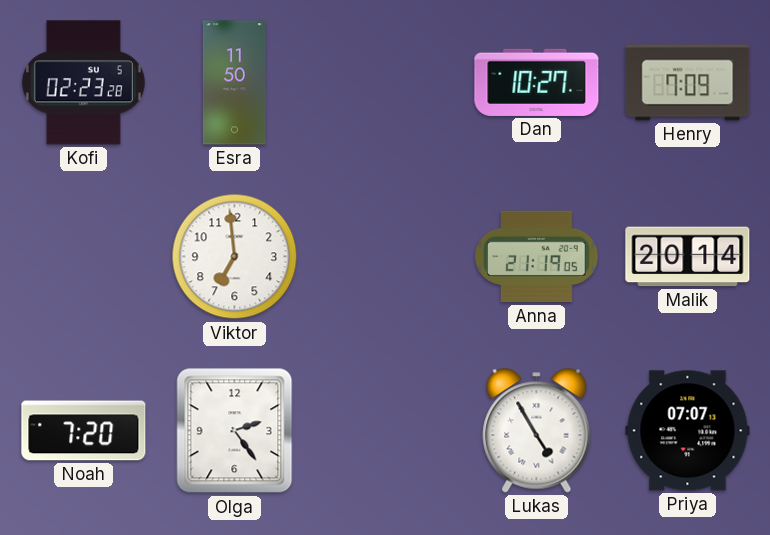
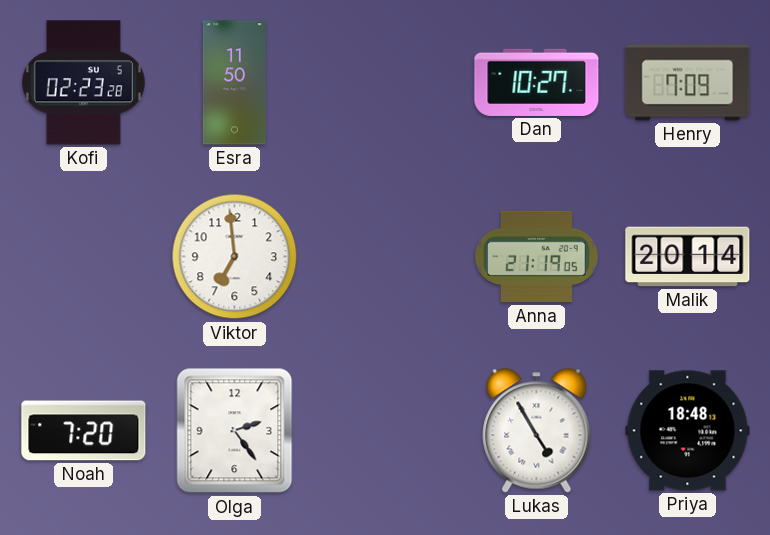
Priya: 07:07 -> 18:48 (688, 431)
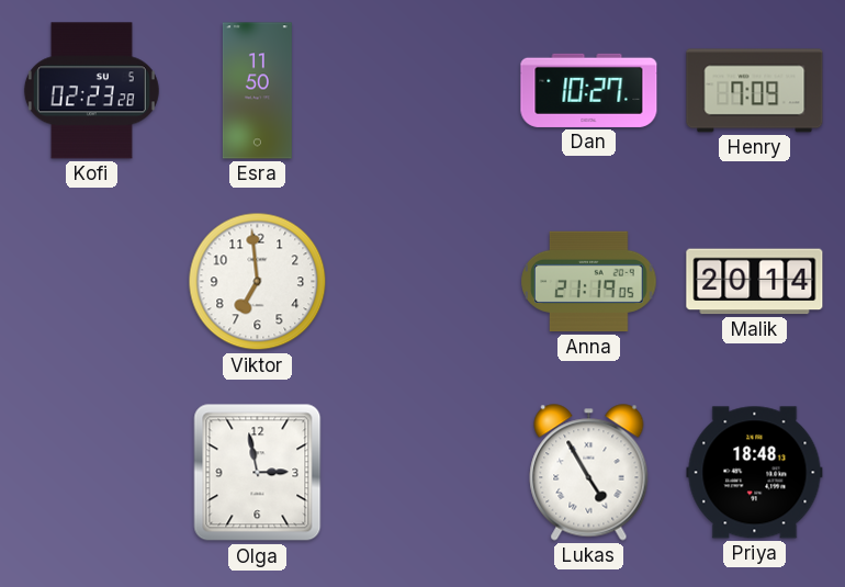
Noah: 7:20 -> none (84, 431)
Olga: 2:24 -> 2:58 (258, 473)
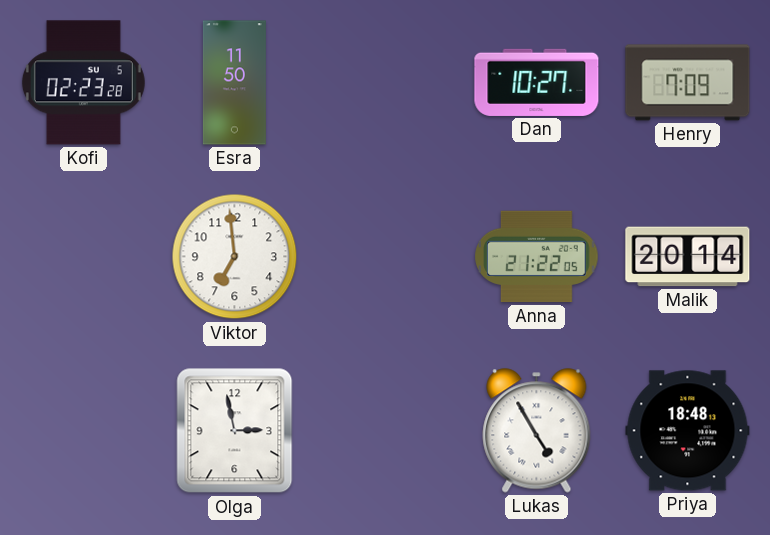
Anna: 21:19 -> 21:22 (537, 257)
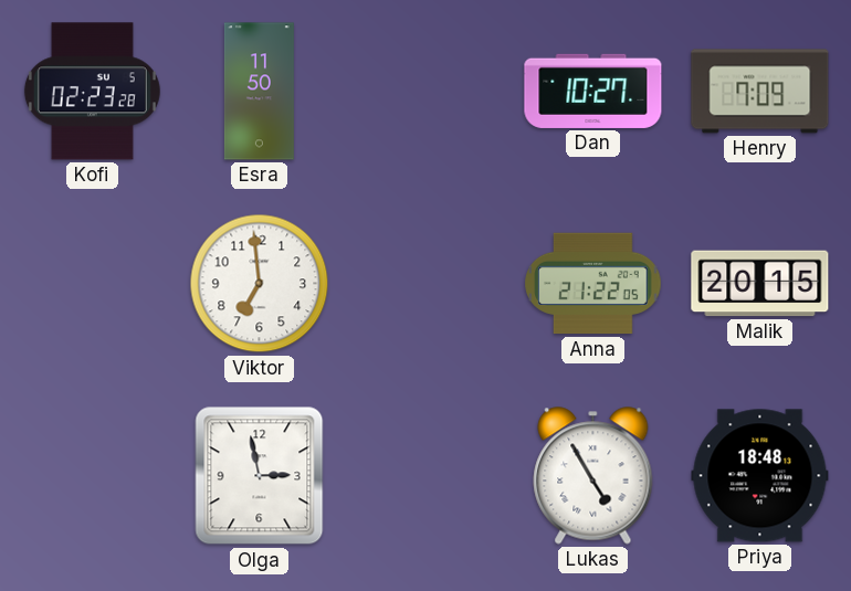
Malik: 20:14 -> 20:15 (760, 284)
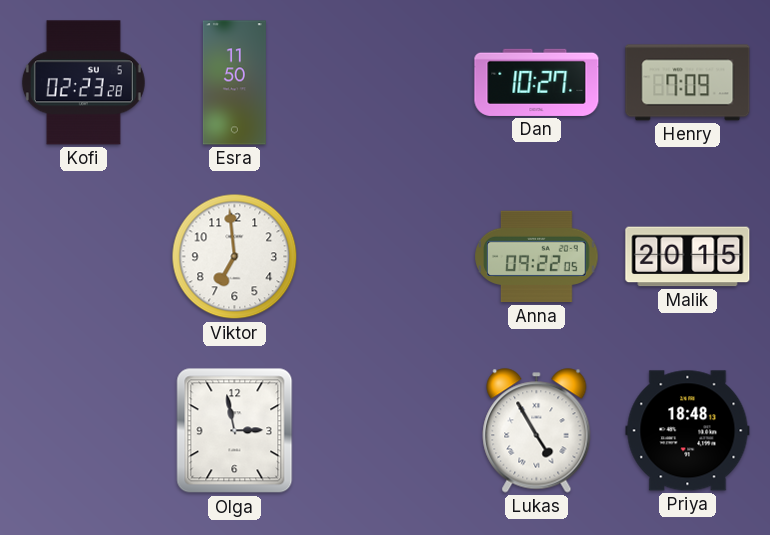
Anna: 21:22 -> 09:22 (537, 257)
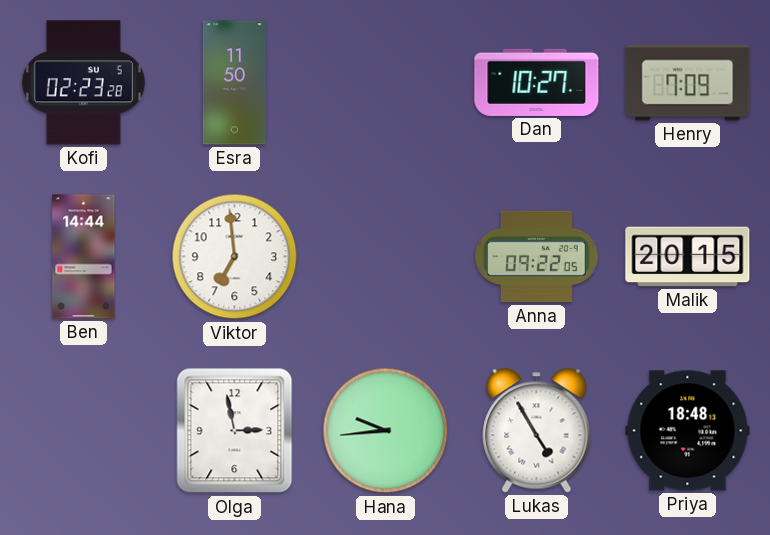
Ben: none -> 14:44 (84, 257)
Hana: none -> 9:44 (386, 431)
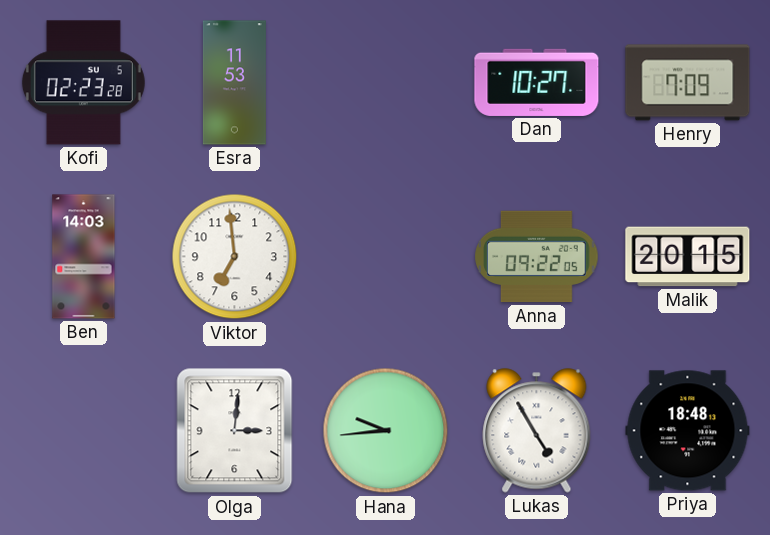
Esra: 11:50 -> 11:53 (234, 83)
Ben: 14:44 -> 14:03 (84, 257)
Olga: 2:58 -> 3:01 (235, 431)
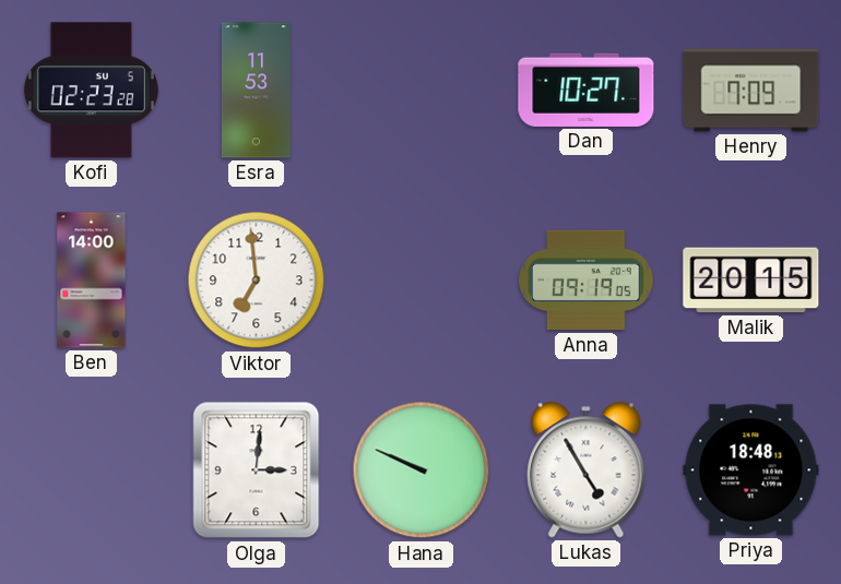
Ben: 14:03 -> 14:00 (92, 281)
Anna: 09:22 -> 09:19 (587, 281)
Hana: 9:44 -> 9:49 (422, 470)
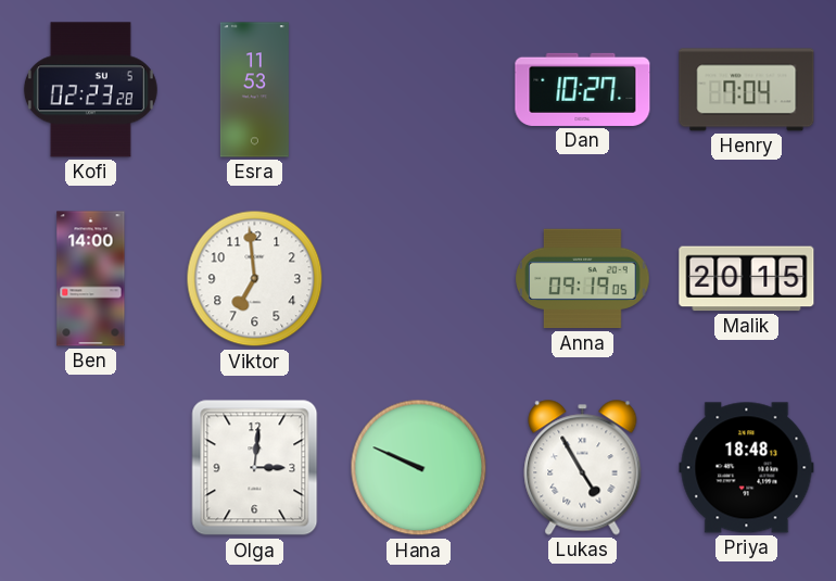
Henry: 7:09 -> 7:04 (747, 90)
